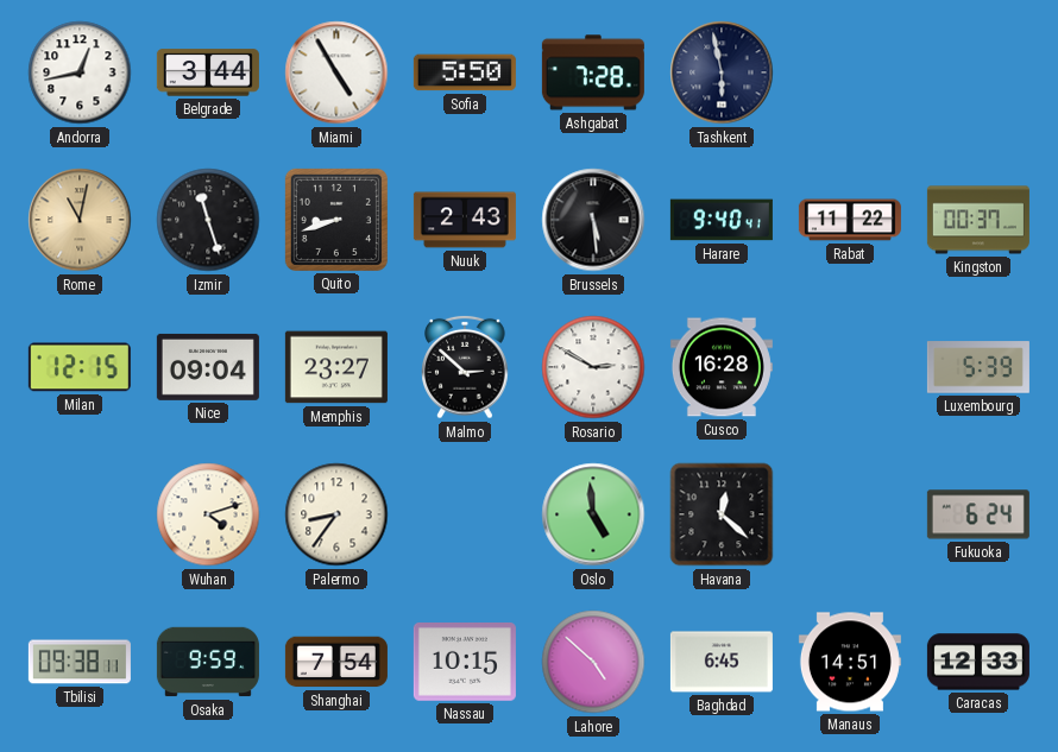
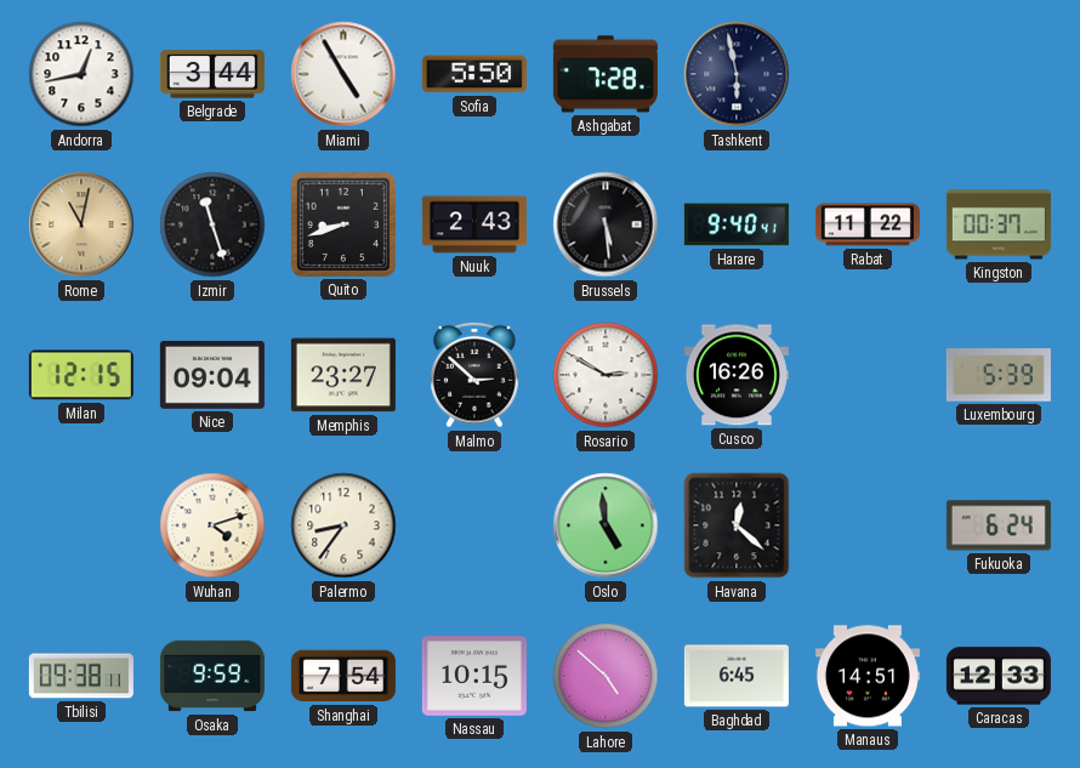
Cusco: 16:28 -> 16:26 (737, 375)
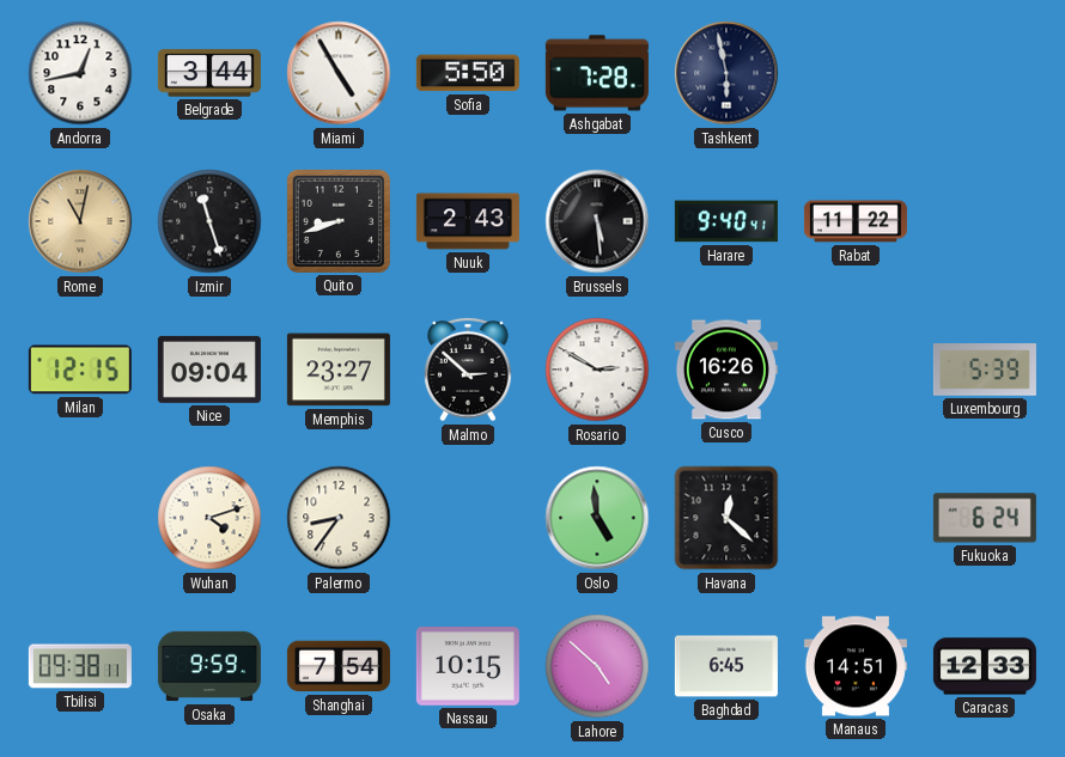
Kingston: 00:37 -> none (999, 224)
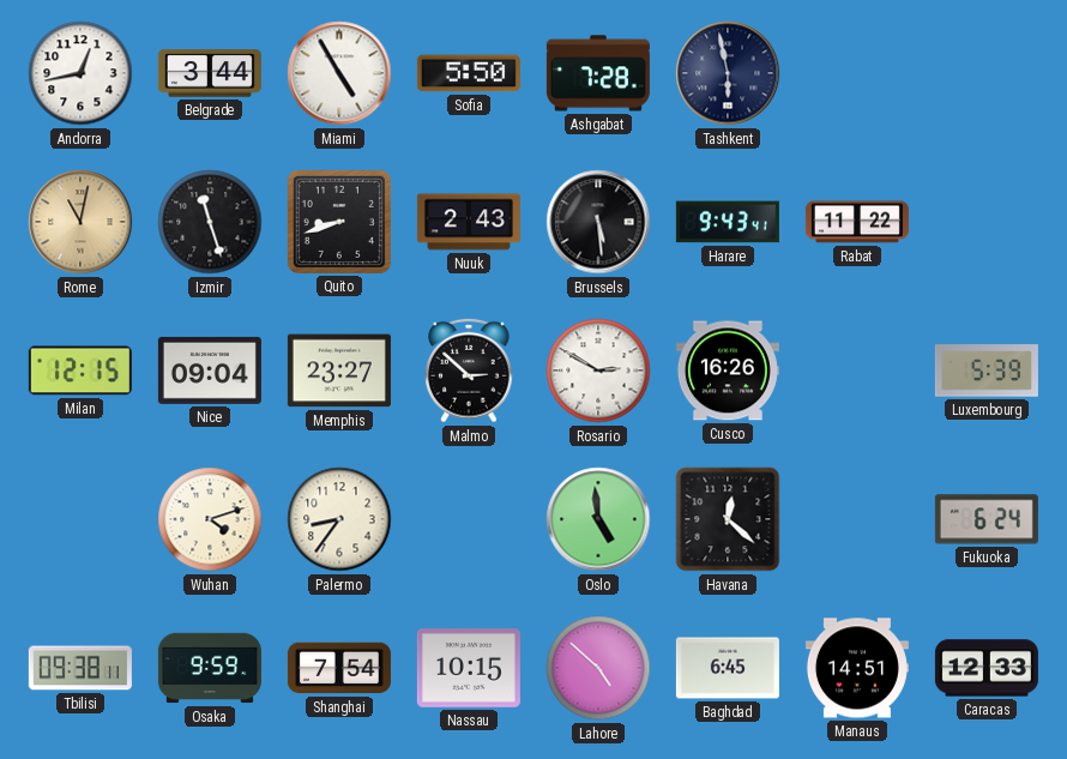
Harare: 9:40 -> 9:43 (728, 222)
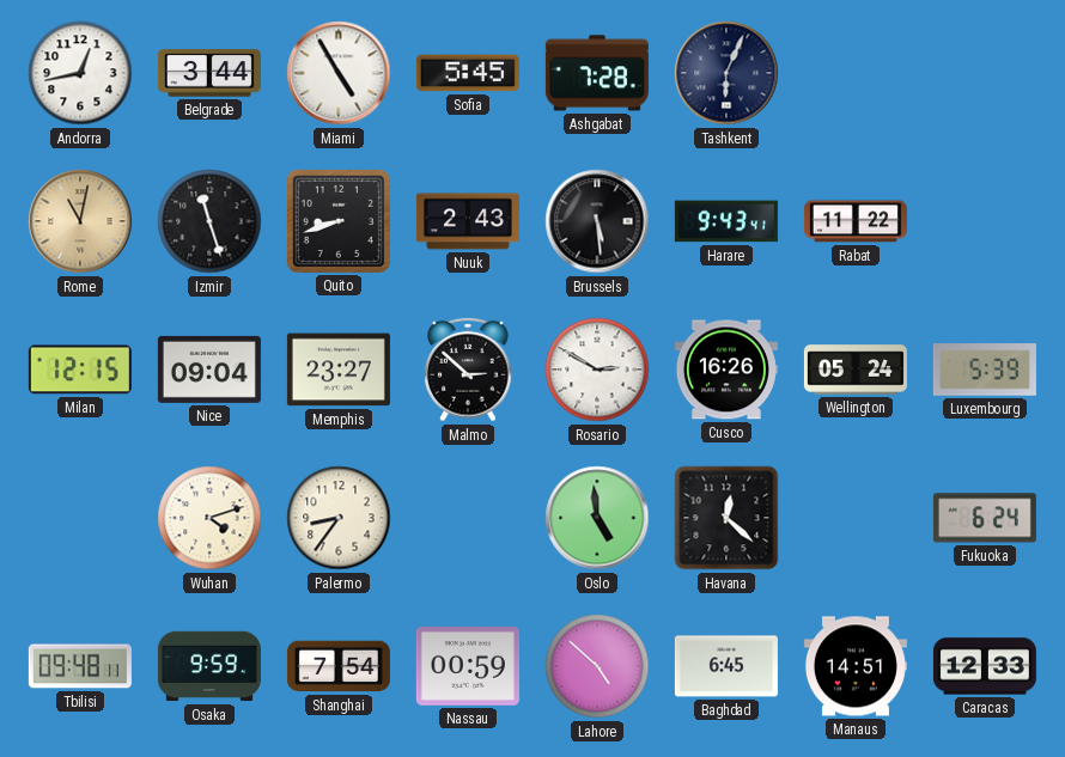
Sofia: 5:50 -> 5:45 (468, 73)
Tashkent: 5:58 -> 6:04 (726, 73)
Wellington: none -> 05:24 (856, 370)
Tbilisi: 09:38 -> 09:48 (80, 666)
Nassau: 10:15 -> 00:59 (468, 667)
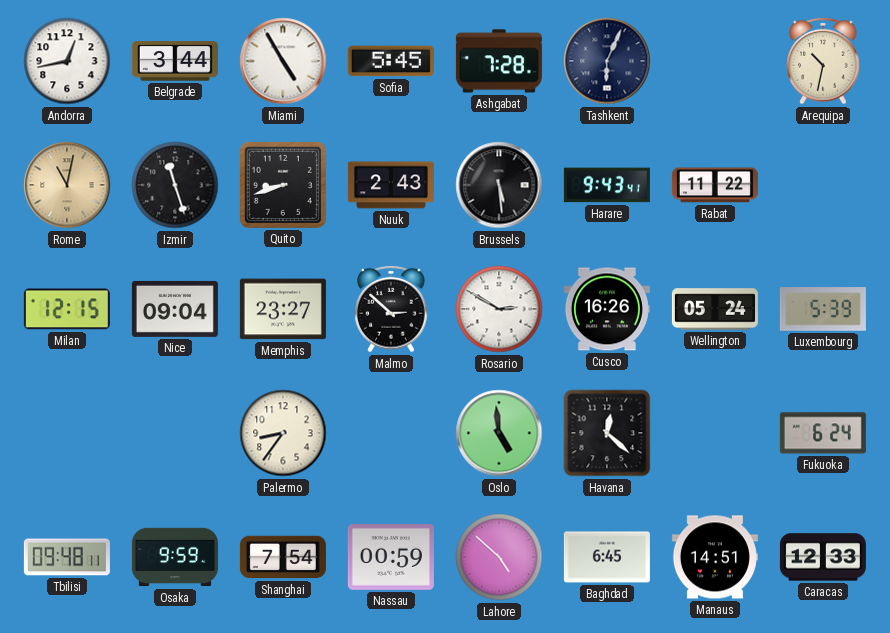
Arequipa: none -> 10:32 (823, 61)
Wuhan: 4:12 -> none (209, 518)
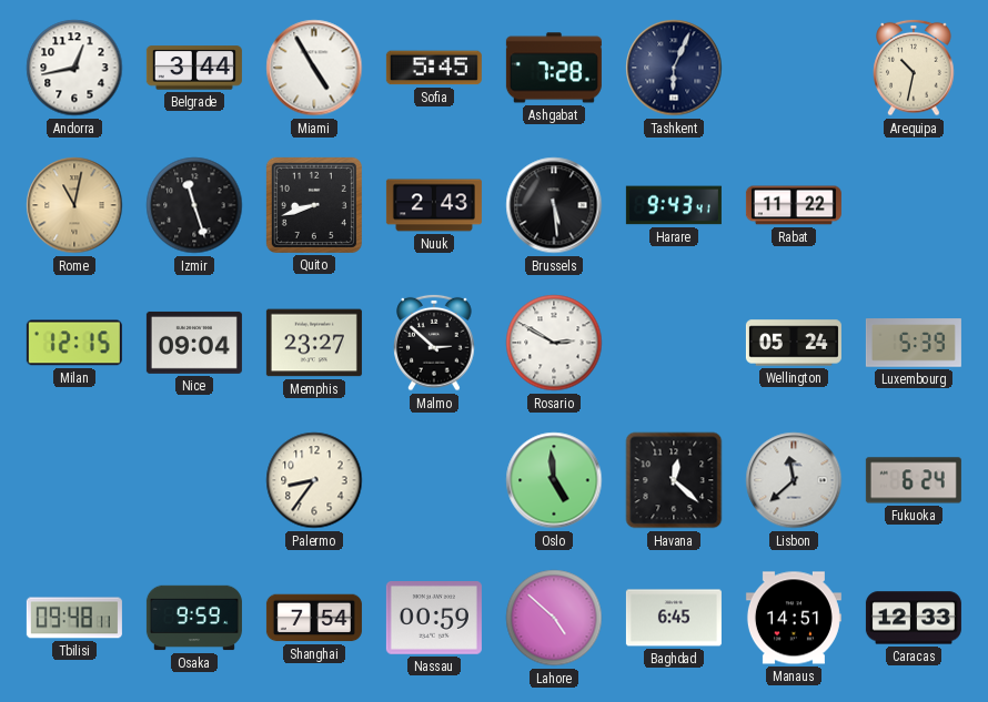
Cusco: 16:26 -> none (607, 309)
Lisbon: none -> 11:38 (794, 480)
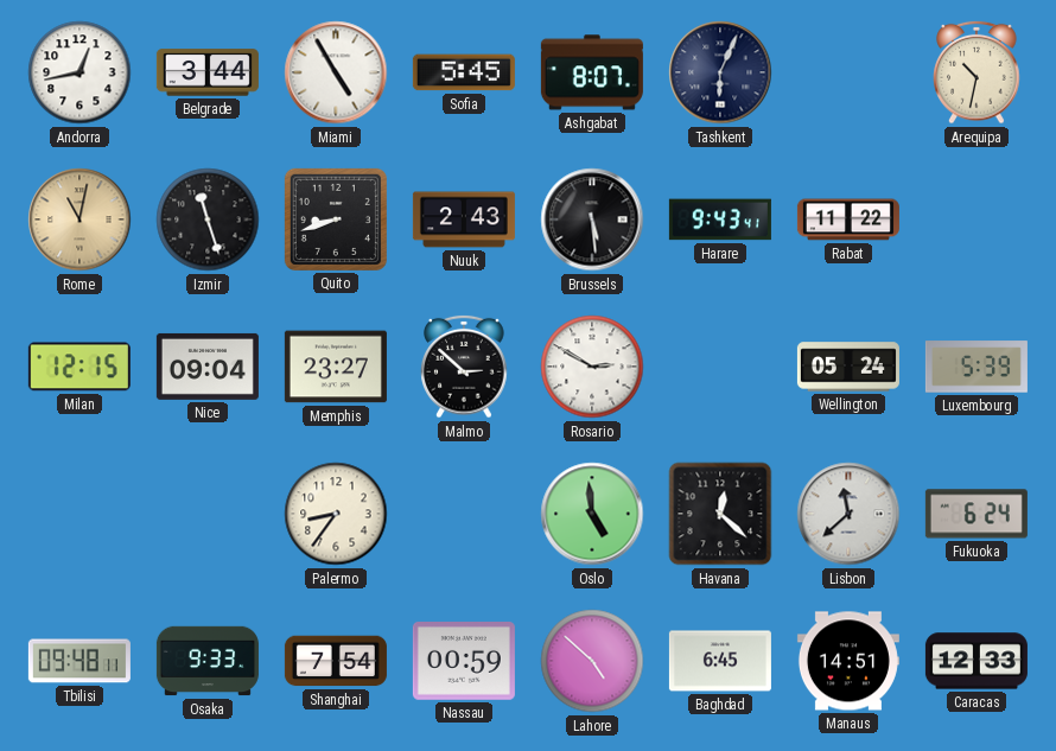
Ashgabat: 7:28 -> 8:07 (592, 72)
Osaka: 9:59 -> 9:33 (208, 661)
